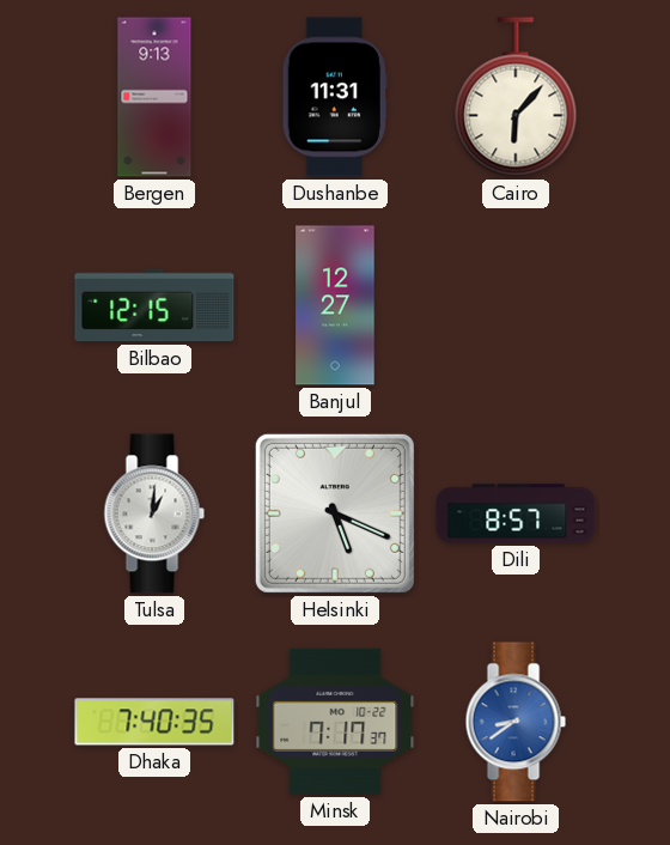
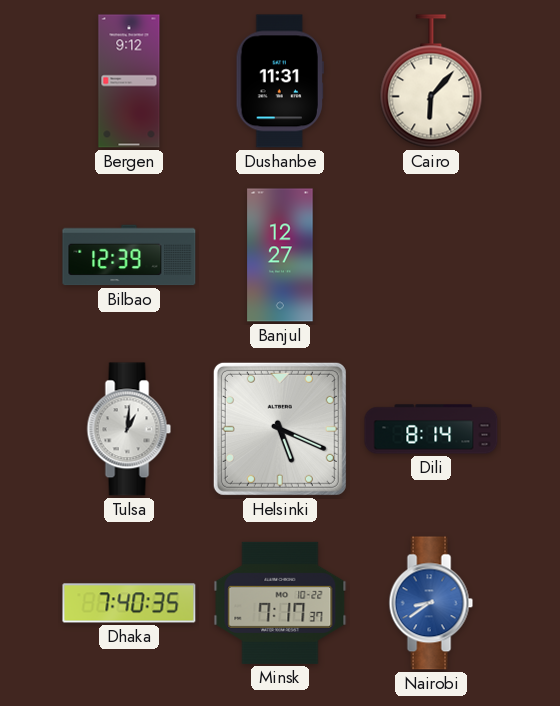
Bergen: 9:13 -> 9:12 (129, 81)
Bilbao: 12:15 -> 12:39 (129, 255)
Dili: 8:57 -> 8:14 (431, 429)
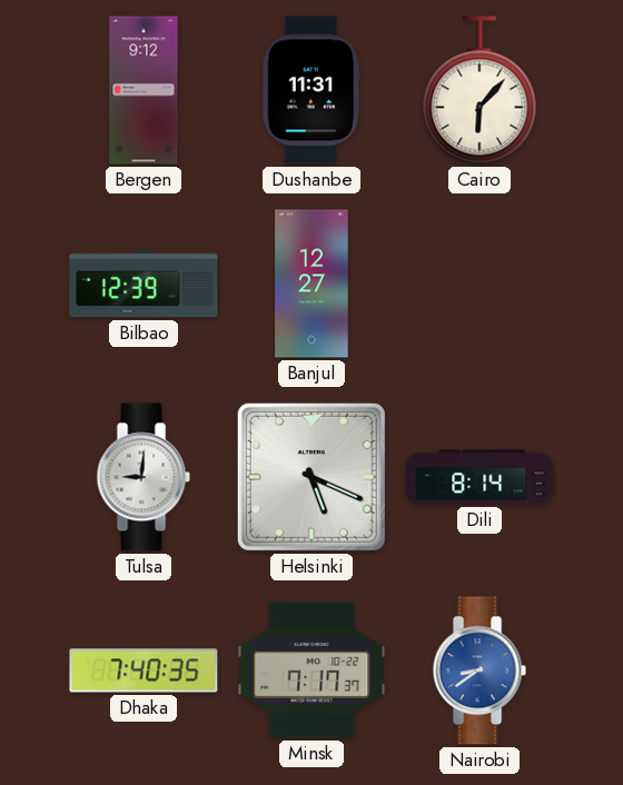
Tulsa: 1:01 -> 9:01 (144, 477)
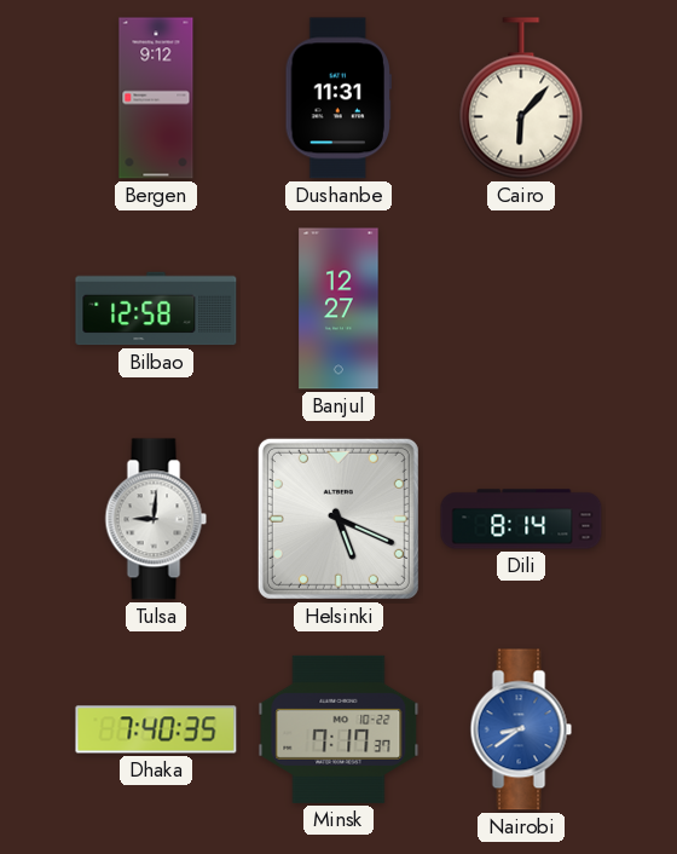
Bilbao: 12:39 -> 12:58 (156, 308)
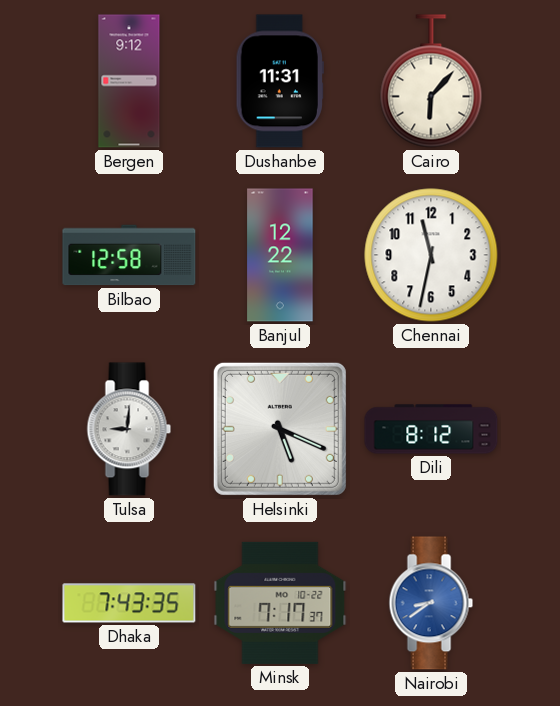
Banjul: 12:27 -> 12:22 (280, 255)
Chennai: none -> 11:32 (431, 255)
Dili: 8:14 -> 8:12 (431, 429)
Dhaka: 7:40 -> 7:43 (129, 603)
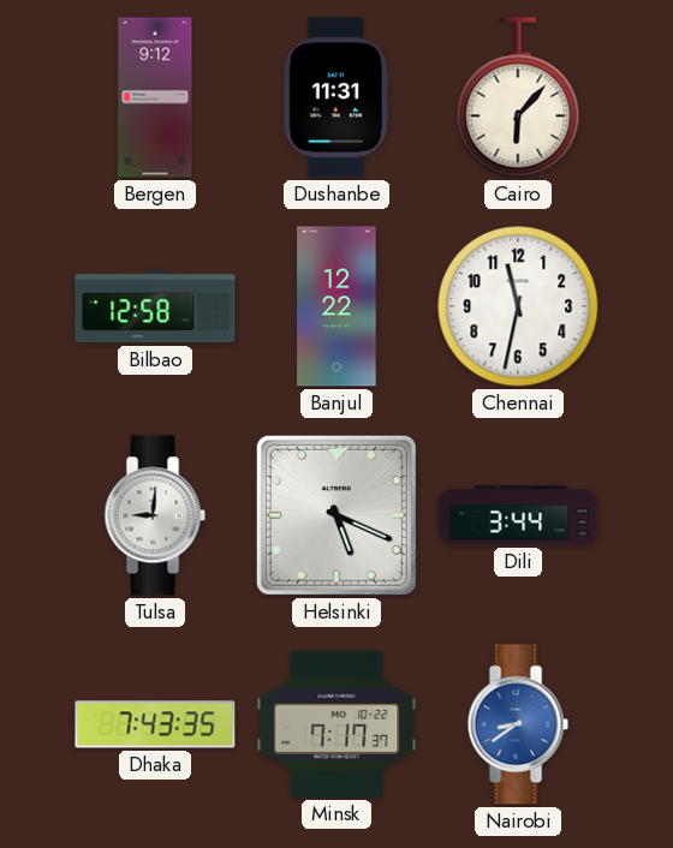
Dili: 8:12 -> 3:44 (518, 515)
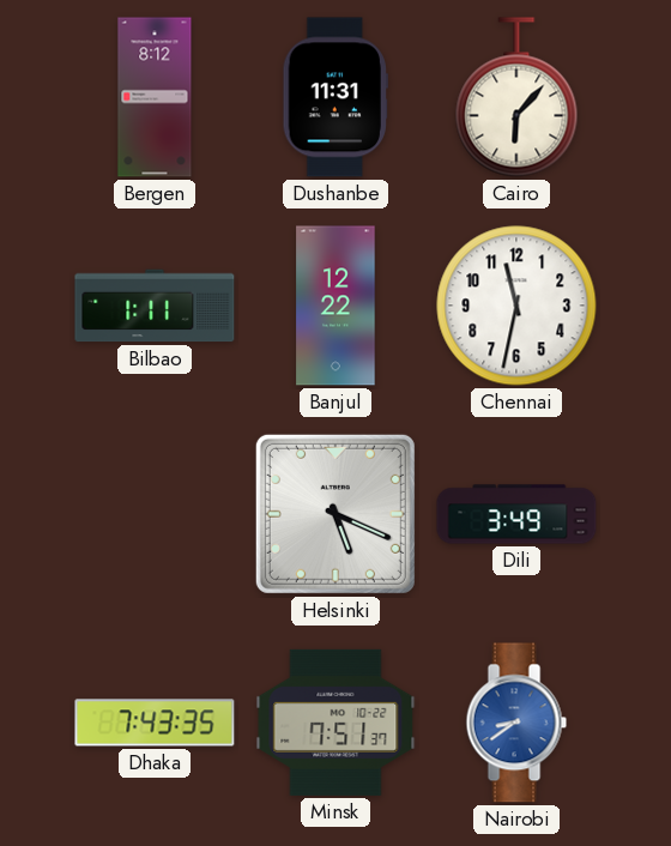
Bergen: 9:12 -> 8:12 (155, 97)
Bilbao: 12:58 -> 1:11 (155, 306)
Tulsa: 9:01 -> none (155, 515)
Dili: 3:44 -> 3:49 (516, 514)
Minsk: 7:17 -> 7:51 (335, 723)
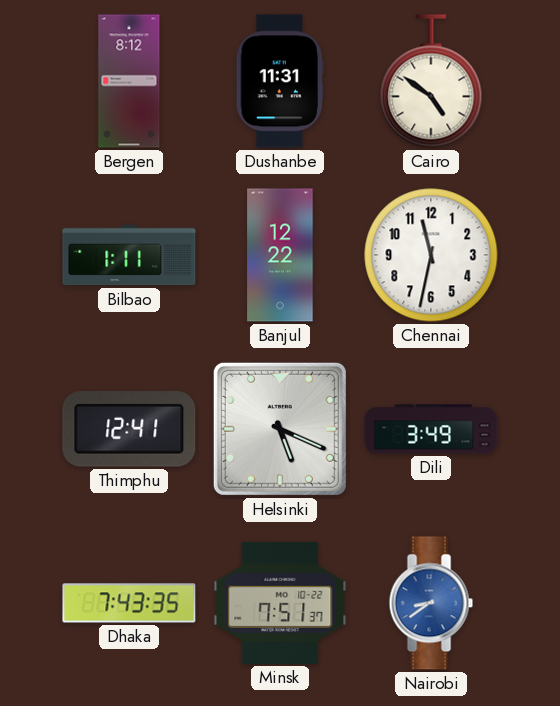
Cairo: 6:07 -> 4:51 (431, 81)
Thimphu: none -> 12:41 (129, 429)
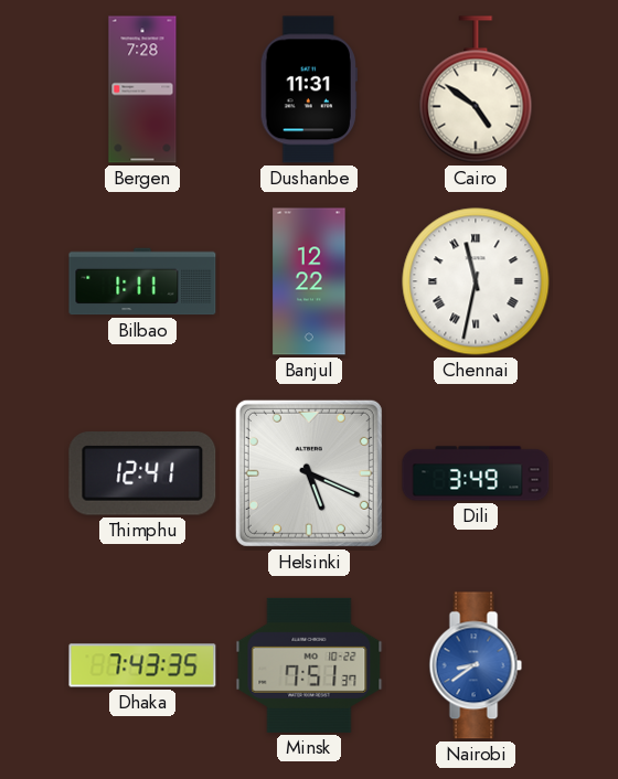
Bergen: 8:12 -> 7:28 (142, 89)
Chennai numerals: Arabic -> Roman (476, 281)
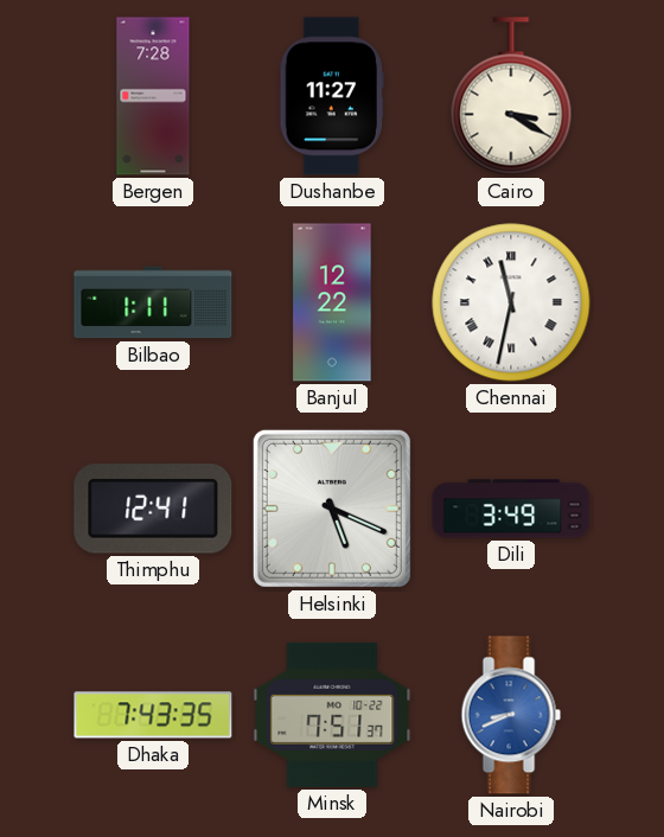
Dushanbe: 11:31 -> 11:27 (332, 96)
Cairo: 4:51 -> 3:20 (511, 96)
Nairobi: 8:39 -> 8:41 (511, 715)
